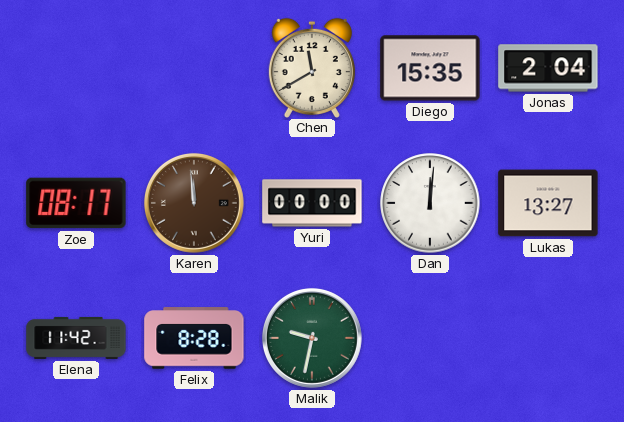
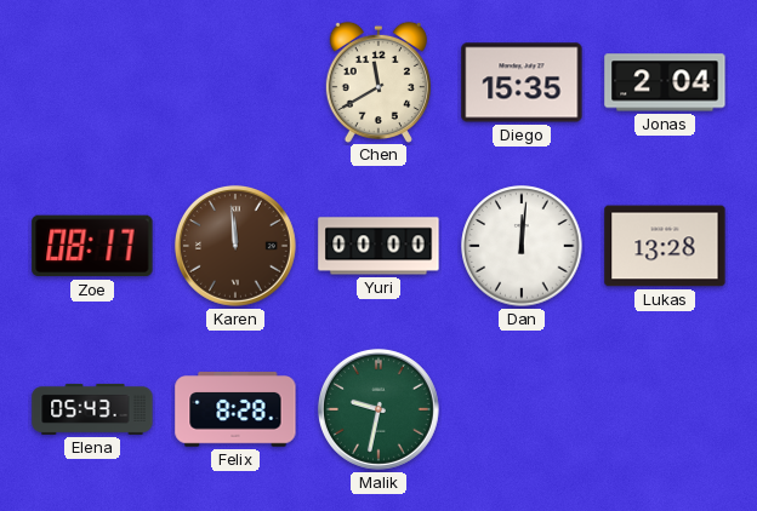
Lukas: 13:27 -> 13:28 (665, 246)
Elena: 11:42 -> 05:43 (92, 409)
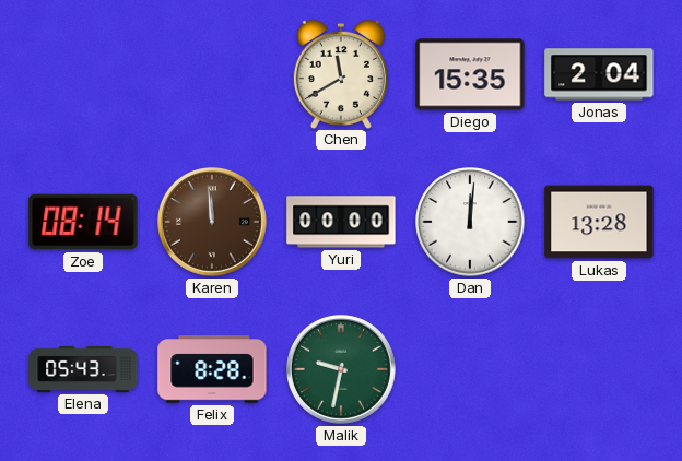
Zoe: 08:17 -> 08:14 (83, 222)
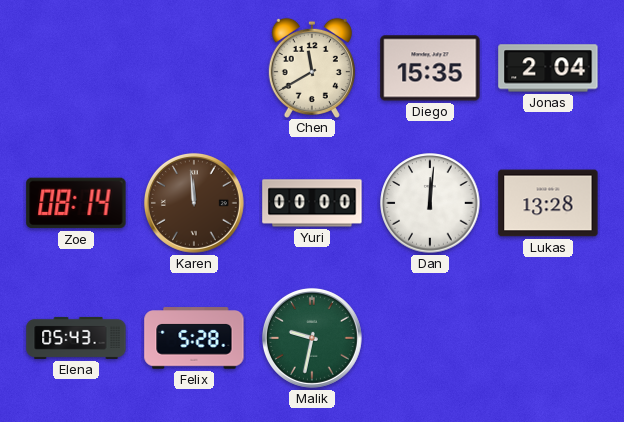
Felix: 8:28 -> 5:28 (194, 338)
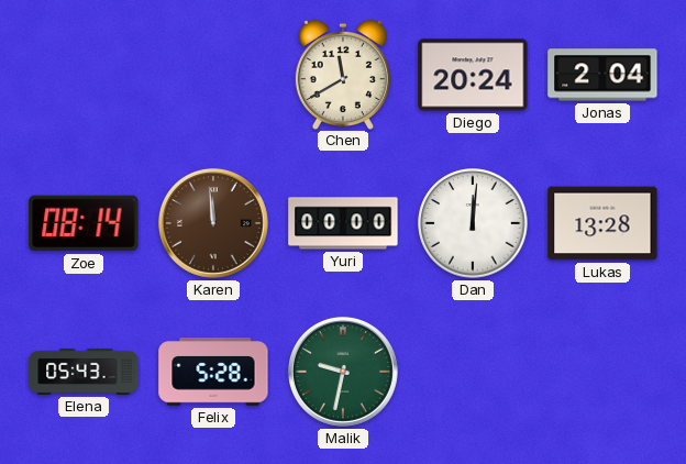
Diego: 15:35 -> 20:24 (473, 75)
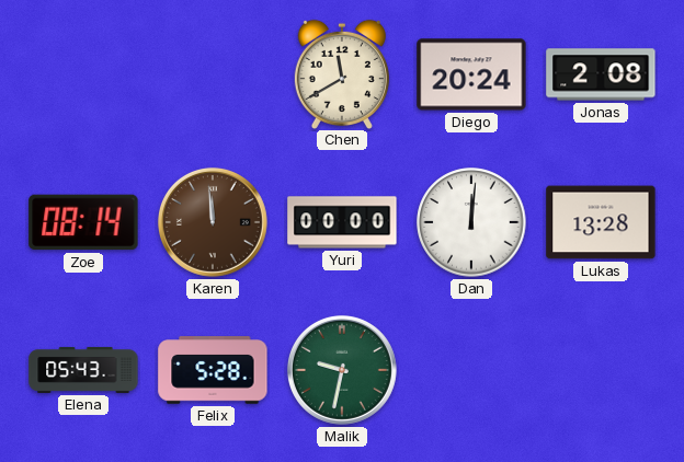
Jonas: 2:04 -> 2:08 (601, 74)
